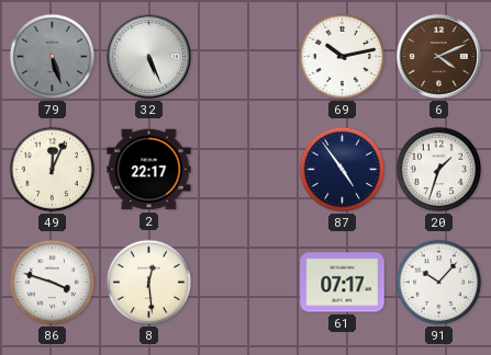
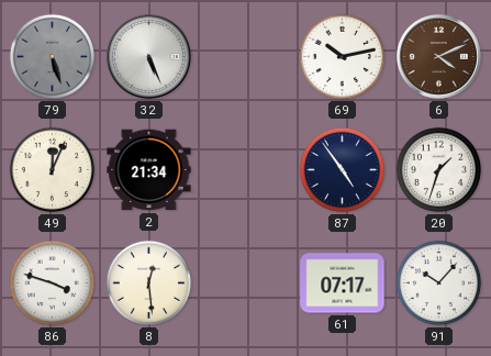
2: 22:17 -> 21:34 (149, 170)
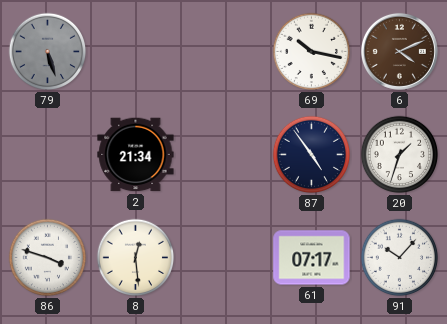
32: 5:26 -> none (148, 56)
69: 10:13 -> 10:17 (312, 52)
49: 12:04 -> none (53, 170)
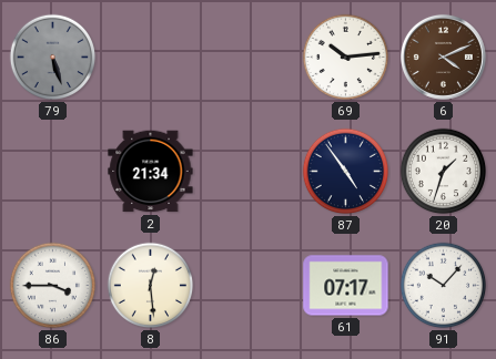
69: 10:17 -> 10:14 (346, 58)
86: 3:48 -> 3:45 (53, 286)
